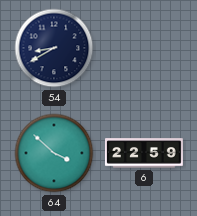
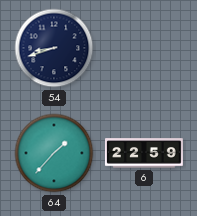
54: 8:40 -> 8:42 (54, 48)
64: 3:52 -> 1:37 (54, 153)
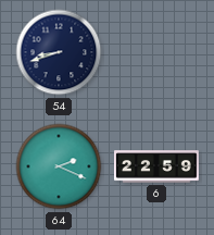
64: 1:37 -> 2:19 (59, 166)
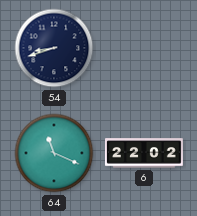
64: 2:19 -> 11:19 (54, 153)
6: 22:59 -> 22:02 (145, 153)
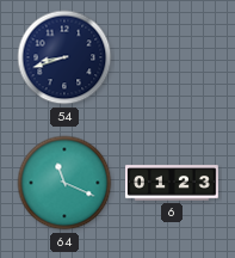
6: 22:02 -> 01:23 (173, 183)
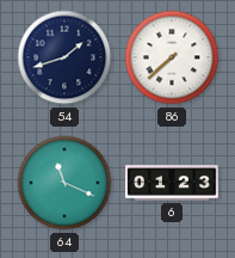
54: 8:42 -> 1:42 (64, 57)
86: none -> 7:38 (172, 57)
